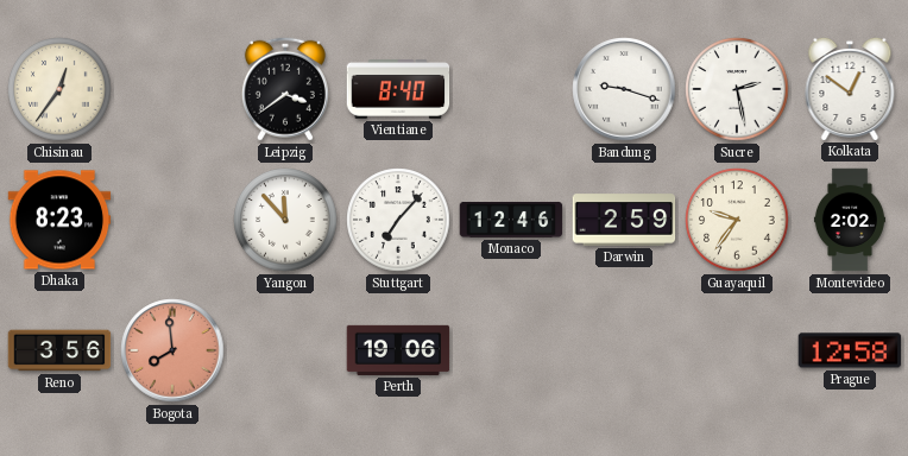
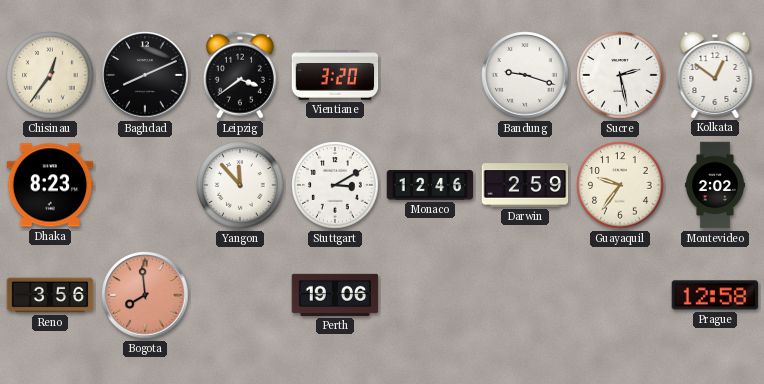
Baghdad: none -> 8:11 (145, 75)
Vientiane: 8:40 -> 3:20 (335, 75)
Stuttgart: 7:07 -> 3:10 (335, 185)
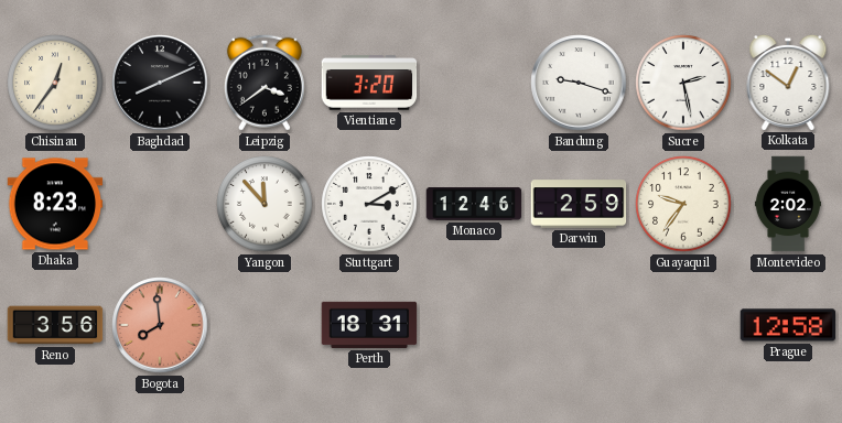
Perth: 19:06 -> 18:31 (369, 325)
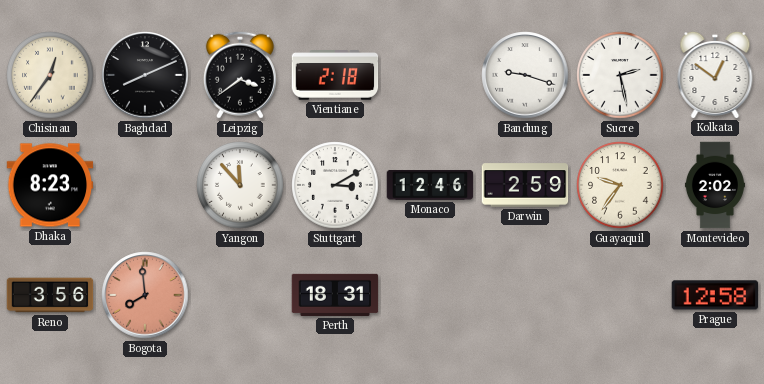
Vientiane: 3:20 -> 2:18 (335, 75)
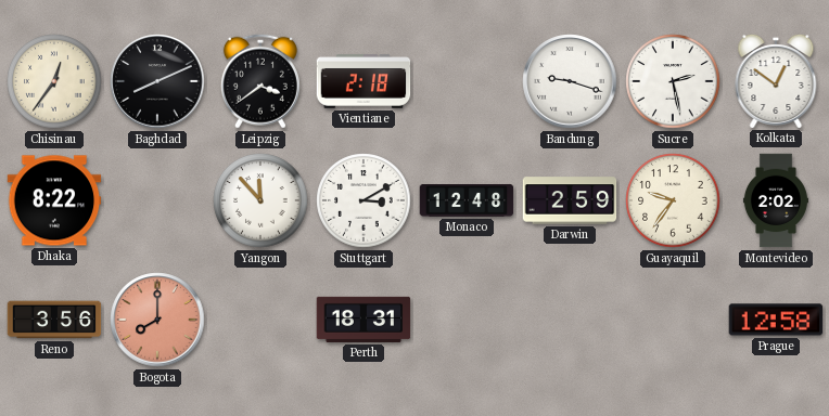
Dhaka: 8:23 -> 8:22 (54, 200)
Monaco: 12:46 -> 12:48 (467, 201)
Bogota: 7:59 -> 8:00 (157, 320)
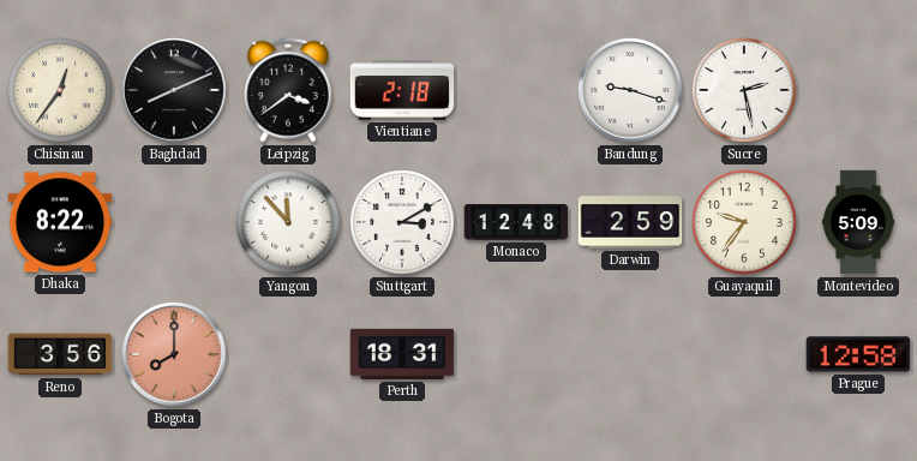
Kolkata: 12:51 -> none (776, 80)
Montevideo: 2:02 -> 5:09 (858, 222)
